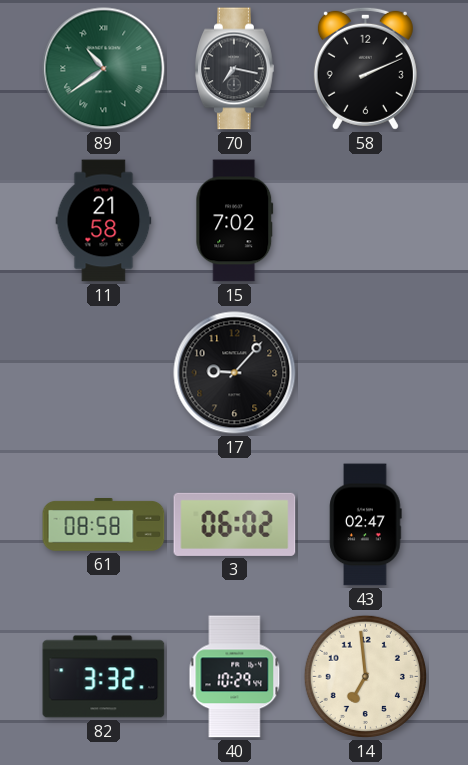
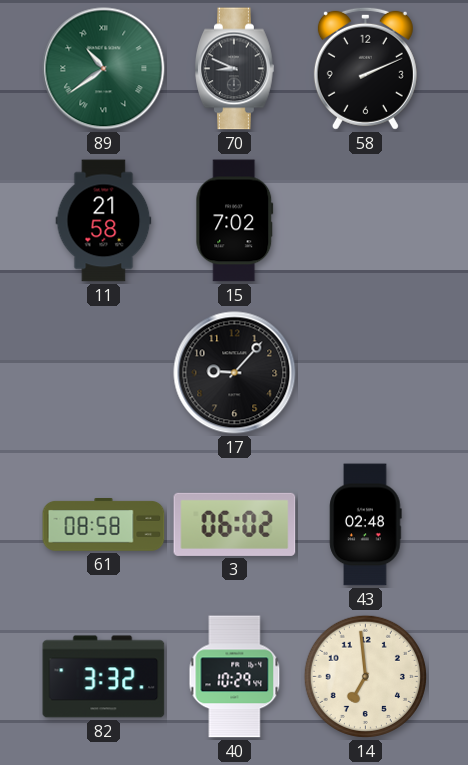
70: 7:17 -> 8:49 (235, 69)
43: 02:47 -> 02:48 (366, 525)
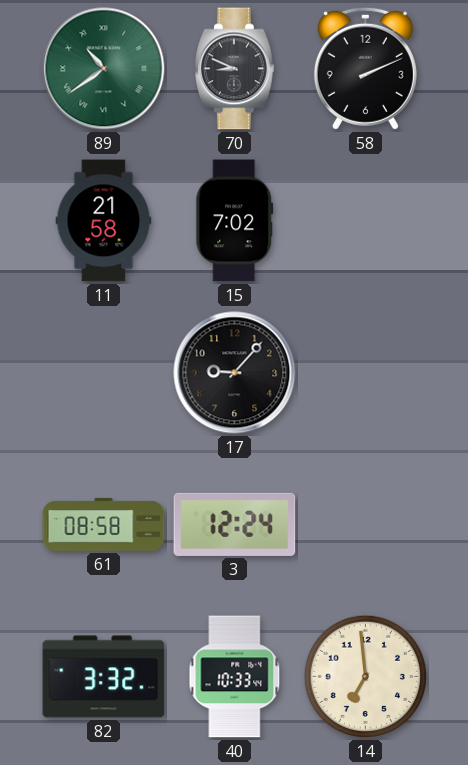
3: 06:02 -> 12:24 (235, 524)
43: 02:48 -> none (366, 525)
40: 10:29 -> 10:33 (235, 677)
